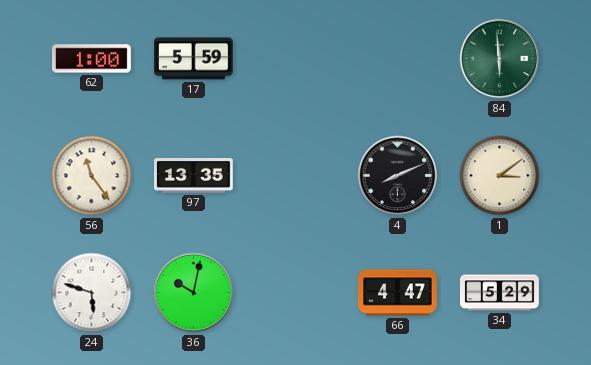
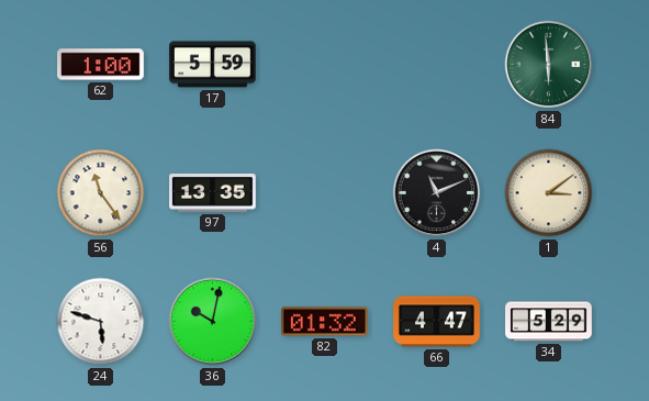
4: 8:11 -> 11:11 (437, 193)
82: none -> 01:32 (325, 322)
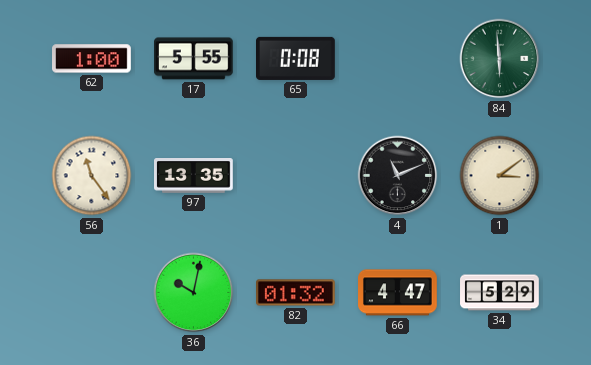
17: 5:59 -> 5:55 (194, 59)
65: none -> 0:08 (296, 58)
24: 5:48 -> none (101, 322)
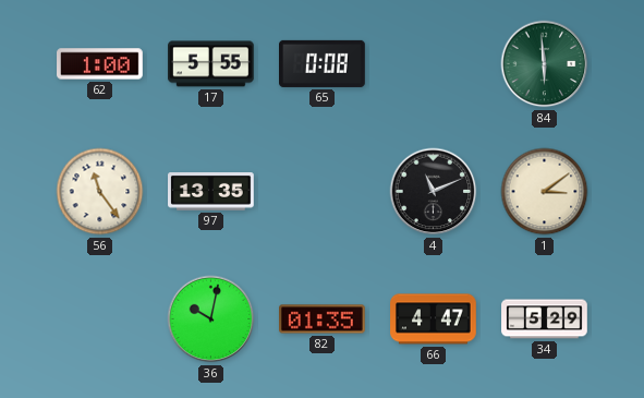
82: 01:32 -> 01:35 (323, 319)
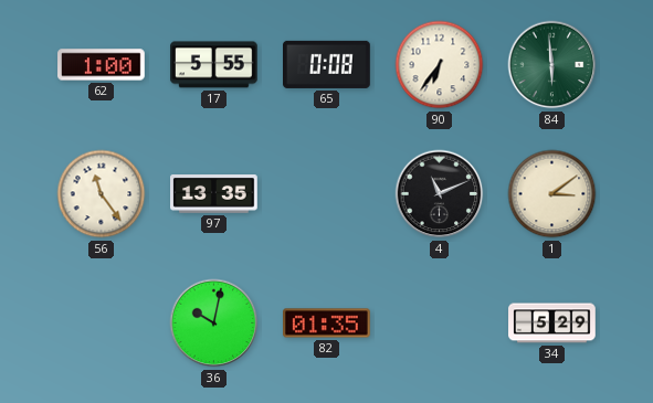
90: none -> 6:36 (440, 65)
66: 4:47 -> none (434, 319)
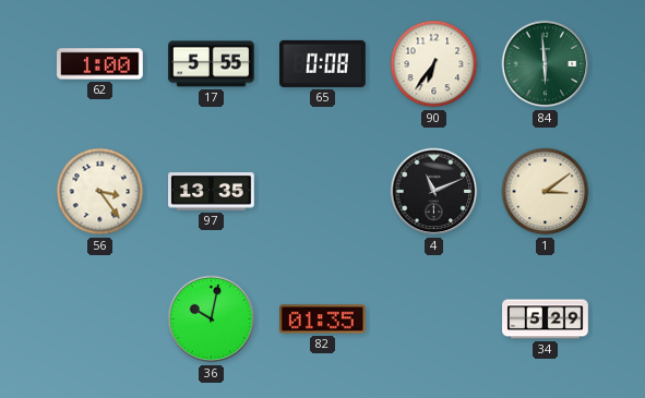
56: 11:24 -> 3:24 (100, 192)
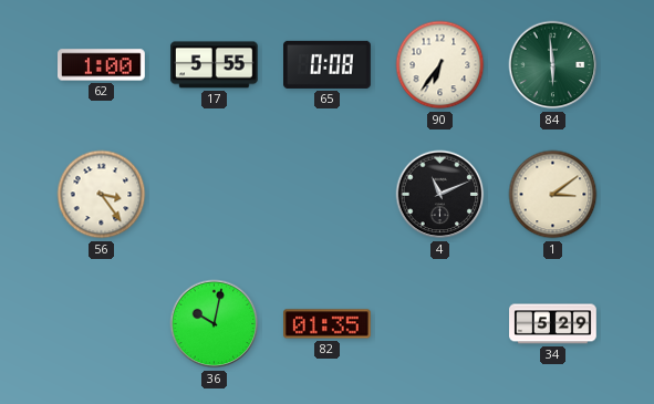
97: 13:35 -> none (212, 192)
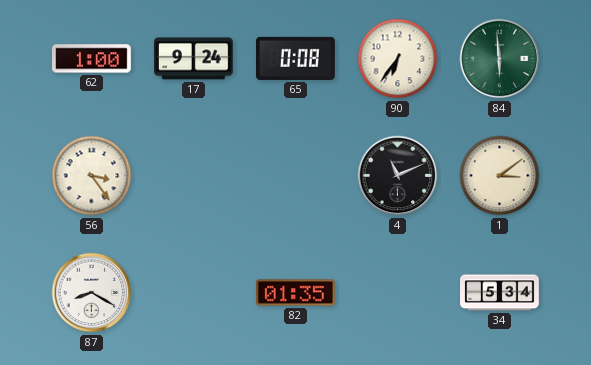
17: 5:55 -> 9:24 (194, 59)
87: none -> 8:20 (92, 293)
36: 10:02 -> none (215, 324)
34: 5:29 -> 5:34 (500, 293)
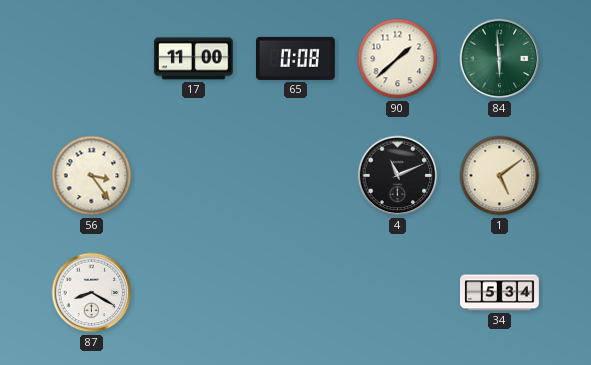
62: 1:00 -> none (92, 59)
17: 9:24 -> 11:00 (194, 59)
90: 6:36 -> 1:38 (398, 59)
1: 3:09 -> 5:09 (500, 176)
82: 01:35 -> none (296, 293)
